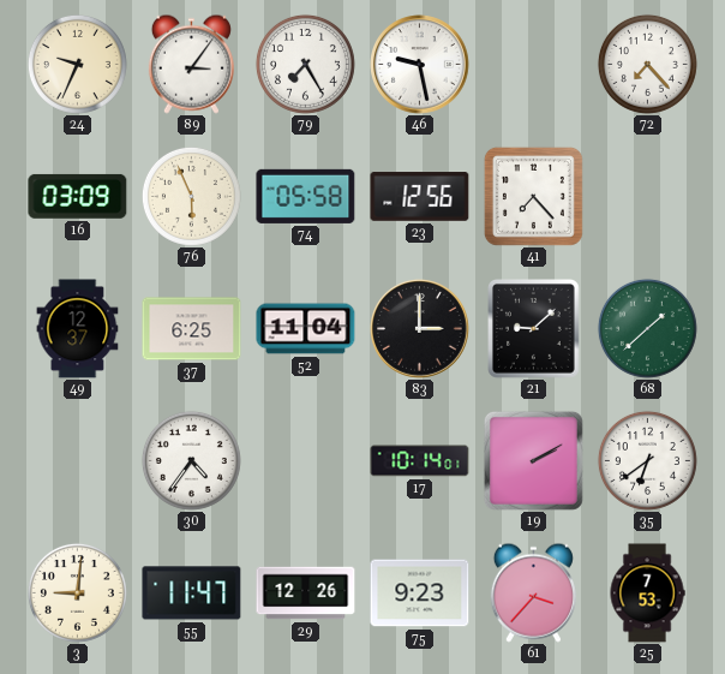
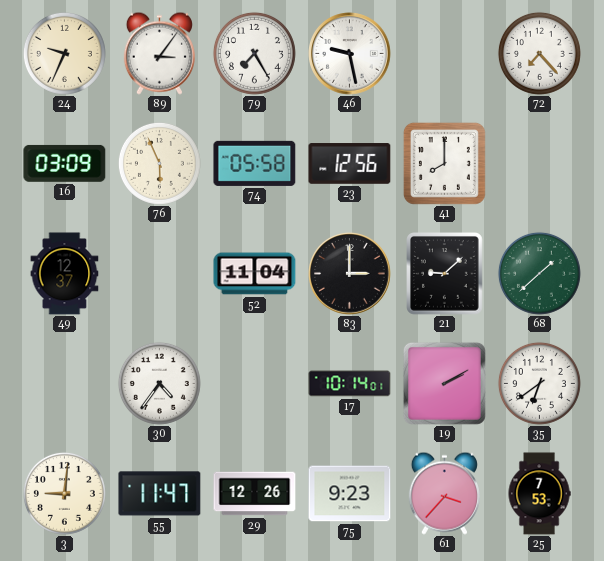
41: 7:23 -> 8:00 (444, 163)
37: 6:25 -> none (192, 329)
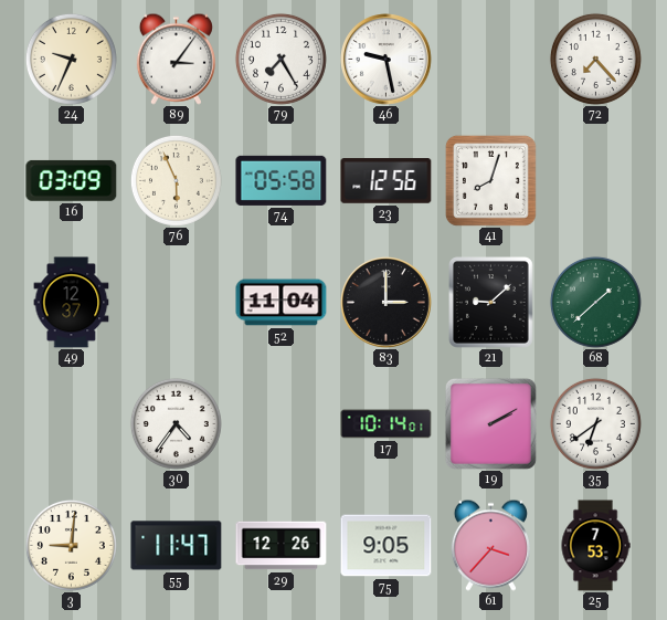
41: 8:00 -> 8:03 (490, 180)
75: 9:23 -> 9:05 (387, 546)
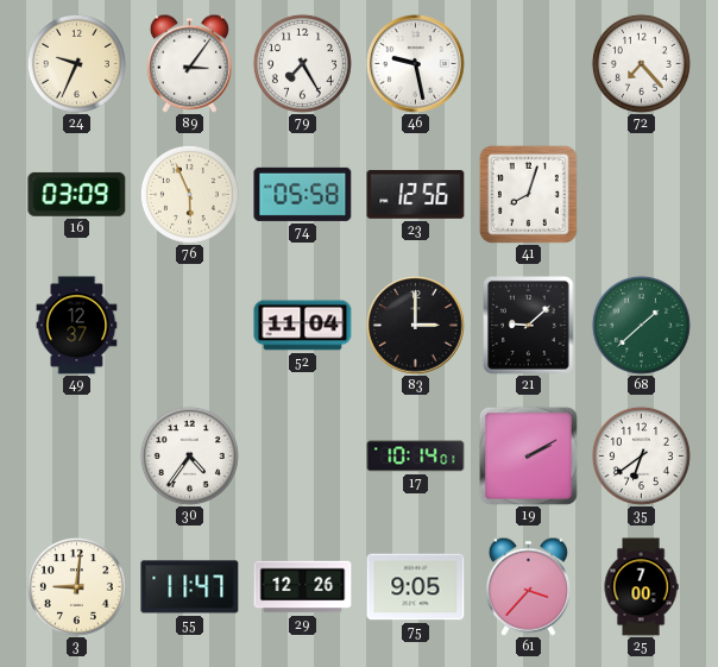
25: 7:53 -> 7:00 (641, 587)
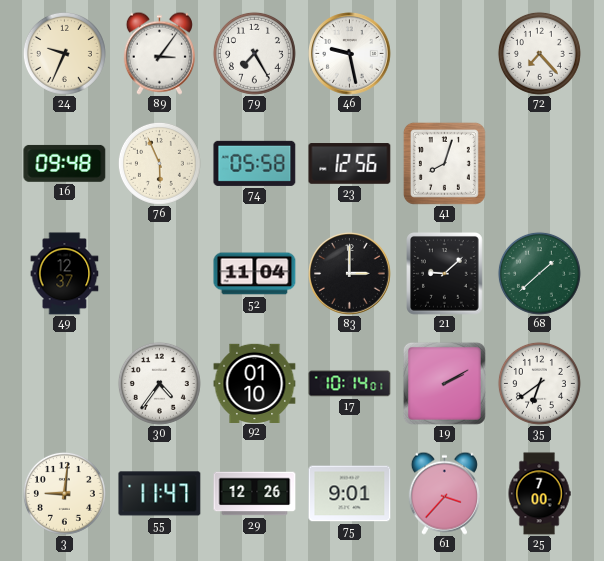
16: 03:09 -> 09:48 (65, 163)
92: none -> 01:10 (255, 383)
75: 9:05 -> 9:01 (350, 494)
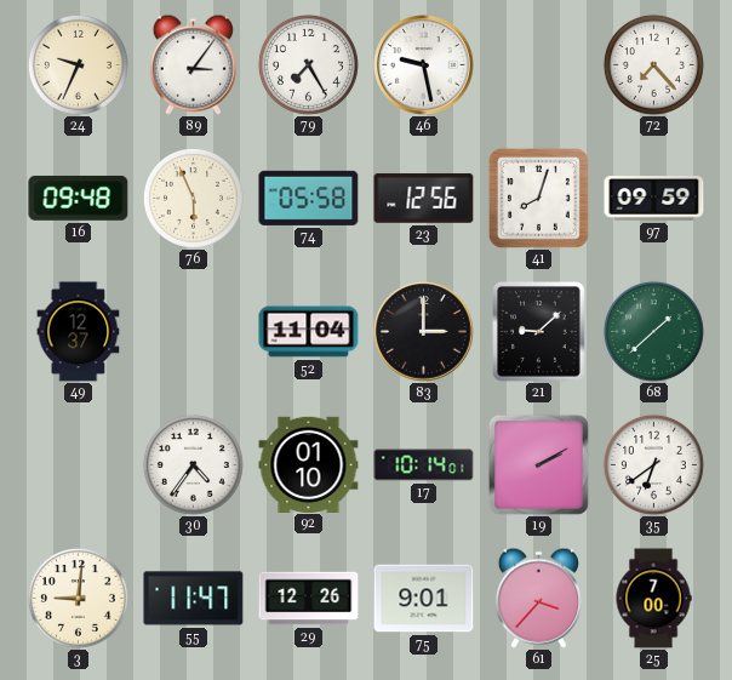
97: none -> 09:59 (654, 199)
